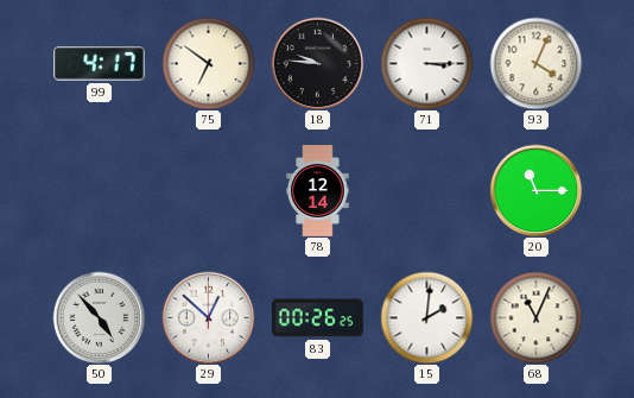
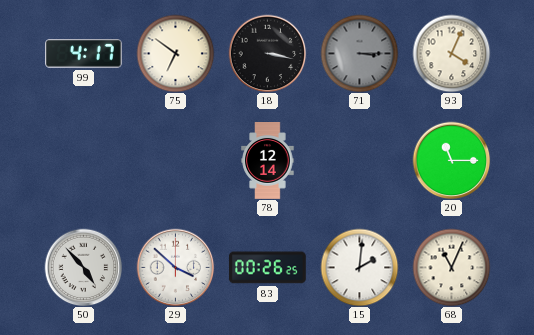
18: 9:46 -> 3:17 (267, 53)
71 dial: white -> grey (359, 53)
29: 12:52 -> 3:52 (175, 267)
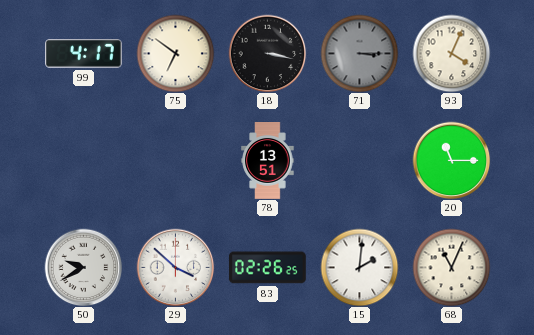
78: 12:14 -> 13:51 (268, 161)
50: 4:53 -> 9:40 (83, 267)
83: 00:26 -> 02:26 (267, 268)
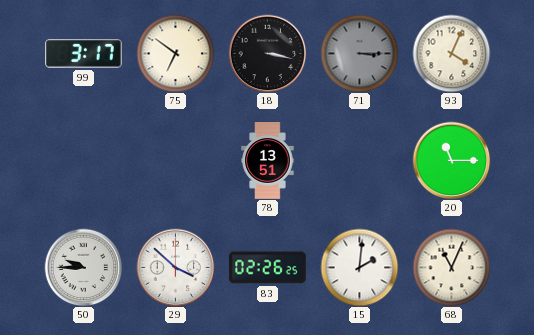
99: 4:17 -> 3:17 (84, 54)
50: 9:40 -> 9:45 (83, 267)
